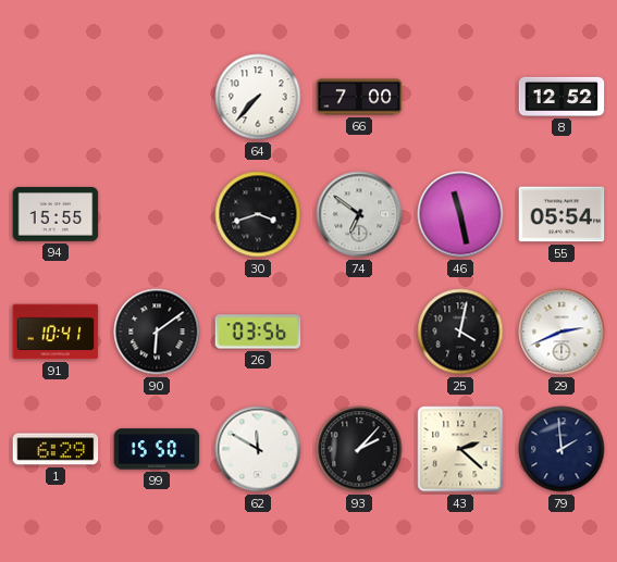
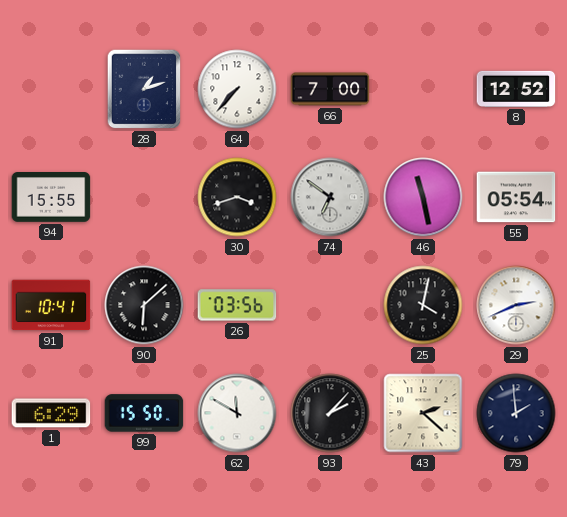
28: none -> 1:12 (144, 89)
90: 6:09 -> 6:08 (144, 305)
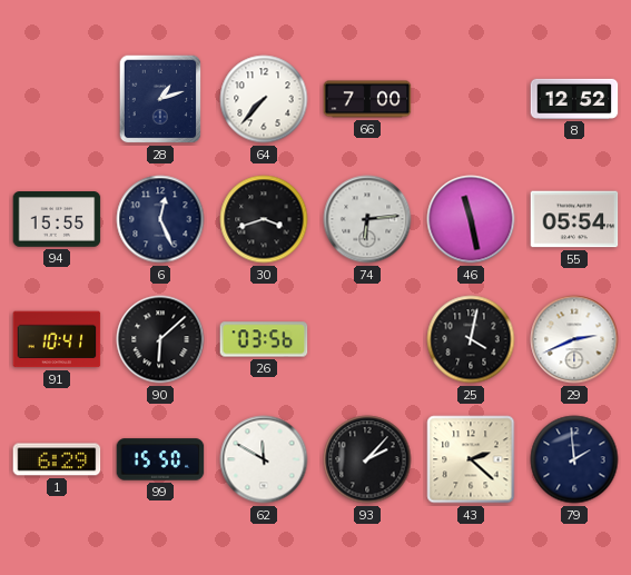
6: none -> 12:26 (160, 219)
74: 6:51 -> 6:14 (367, 219)
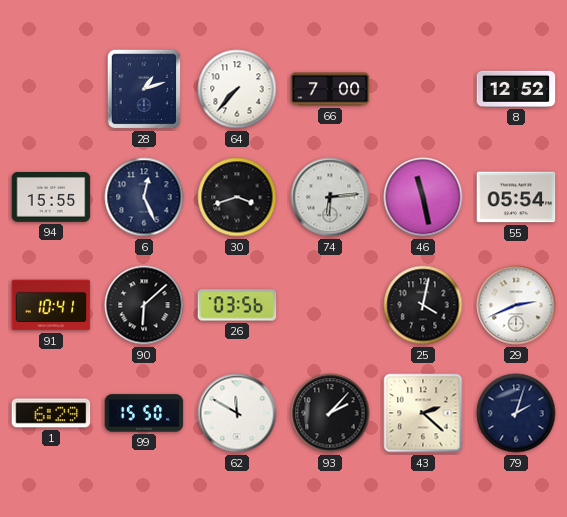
79: 1:59 -> 2:03 (516, 413)
